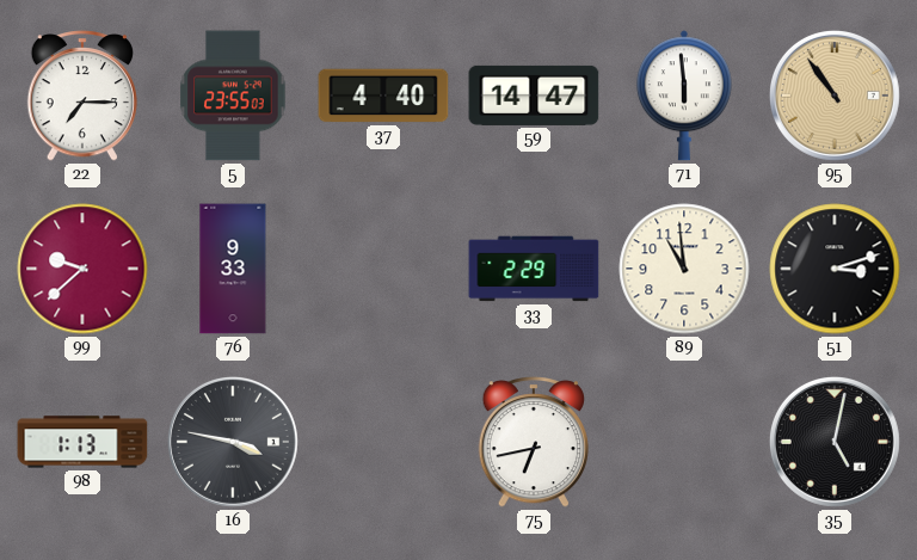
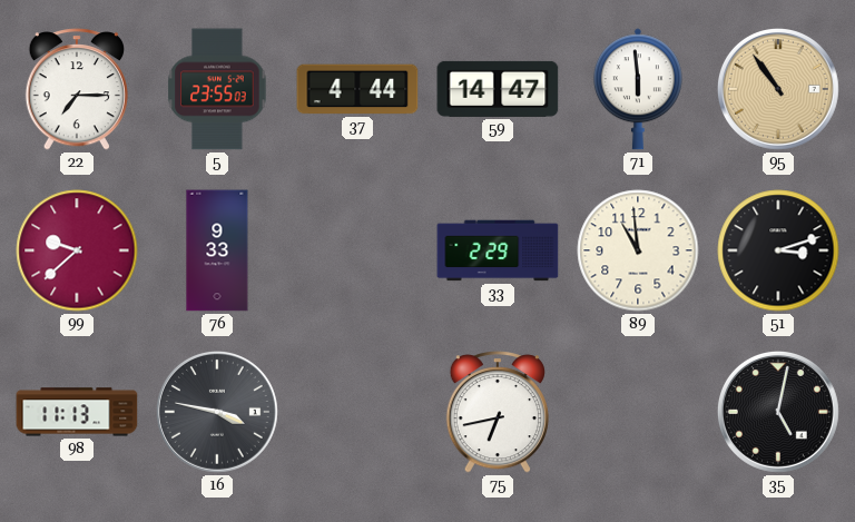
37: 4:40 -> 4:44 (357, 89)
98: 1:13 -> 11:13 (77, 412)
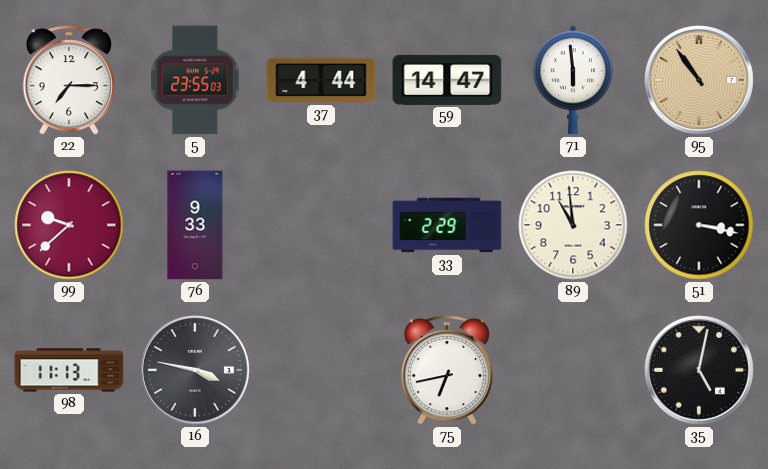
51: 3:12 -> 3:17 (699, 225)
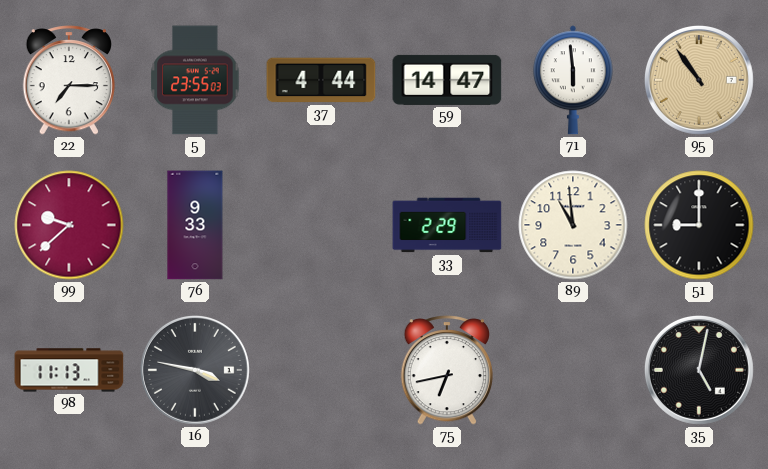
51: 3:17 -> 9:00 (699, 225)
